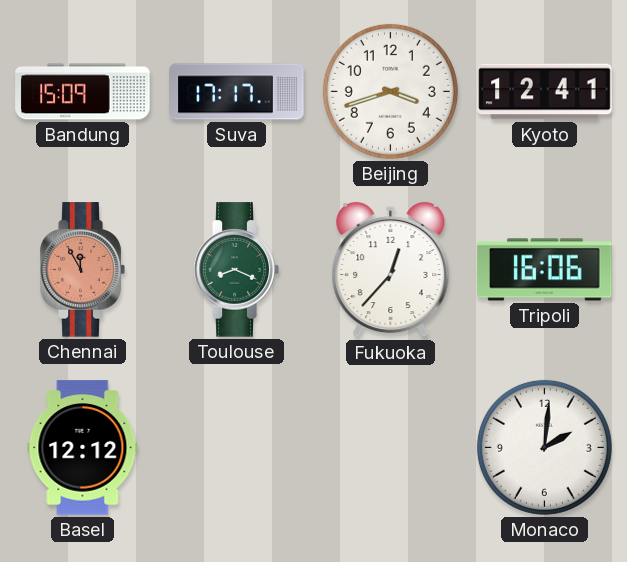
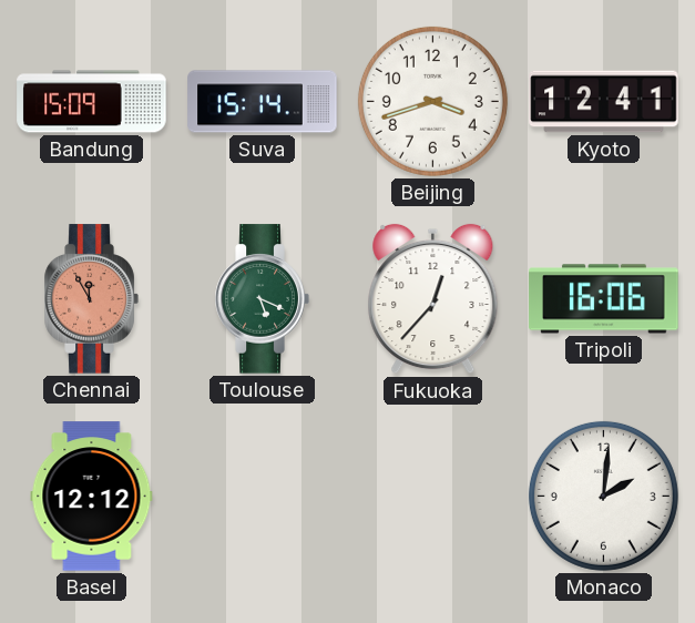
Suva: 17:17 -> 15:14 (263, 102)
Toulouse: 8:19 -> 5:19 (262, 299)
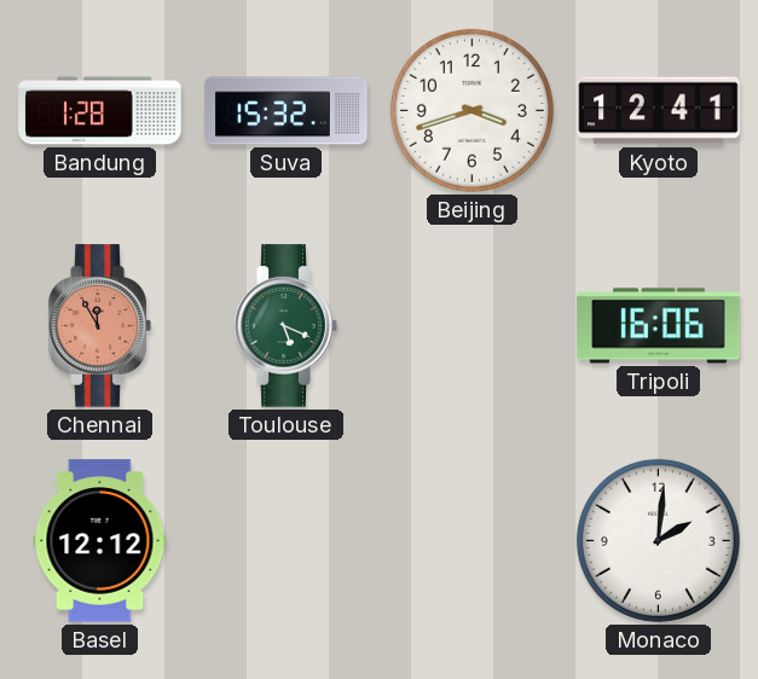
Bandung: 15:09 -> 1:28 (100, 111)
Suva: 15:14 -> 15:32 (287, 111)
Fukuoka: 12:37 -> none (433, 299)
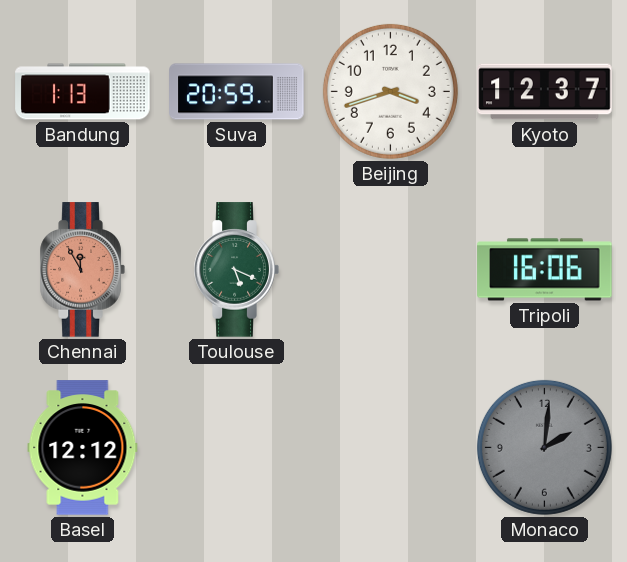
Bandung: 1:28 -> 1:13 (83, 92)
Suva: 15:32 -> 20:59 (237, 92)
Kyoto: 12:41 -> 12:37 (545, 92)
Monaco dial: white -> grey (544, 447)
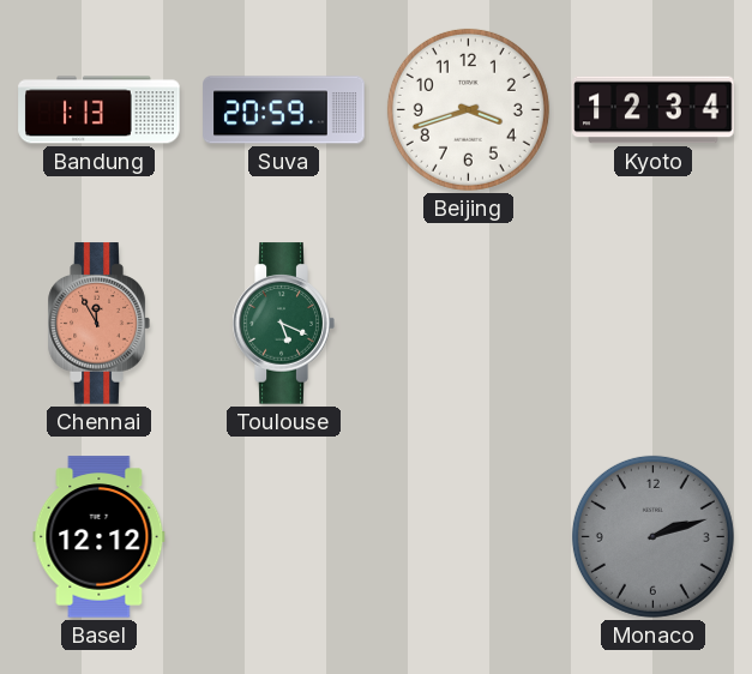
Kyoto: 12:37 -> 12:34 (654, 110)
Tripoli: 16:06 -> none (545, 270)
Monaco: 2:01 -> 2:12 (652, 536)
